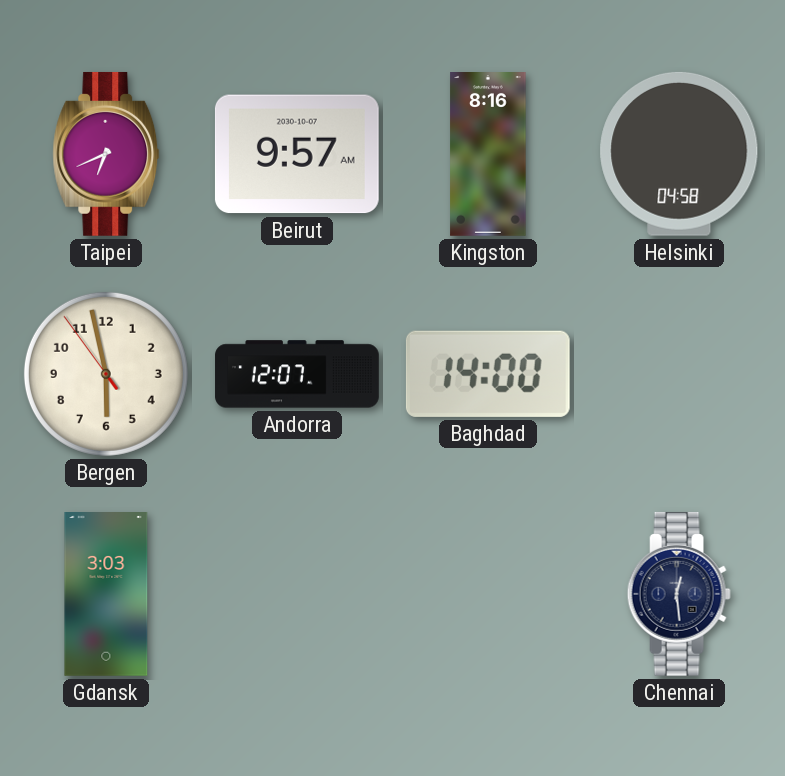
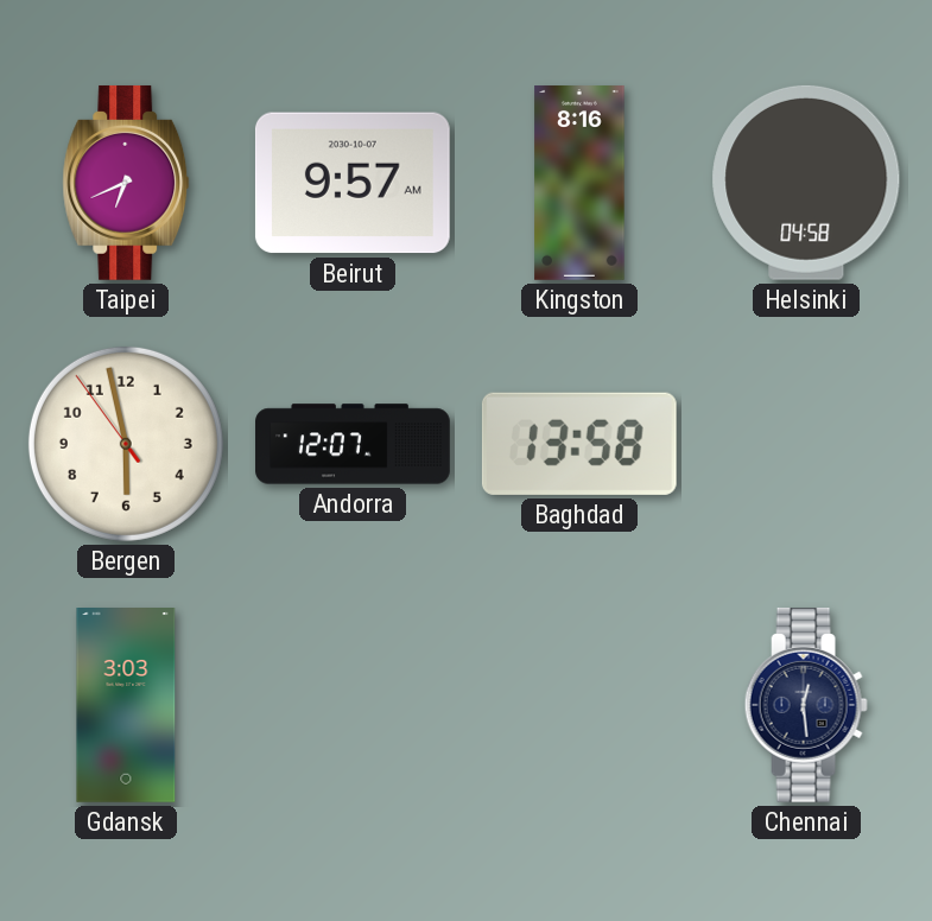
Baghdad: 14:00 -> 13:58 (579, 444)
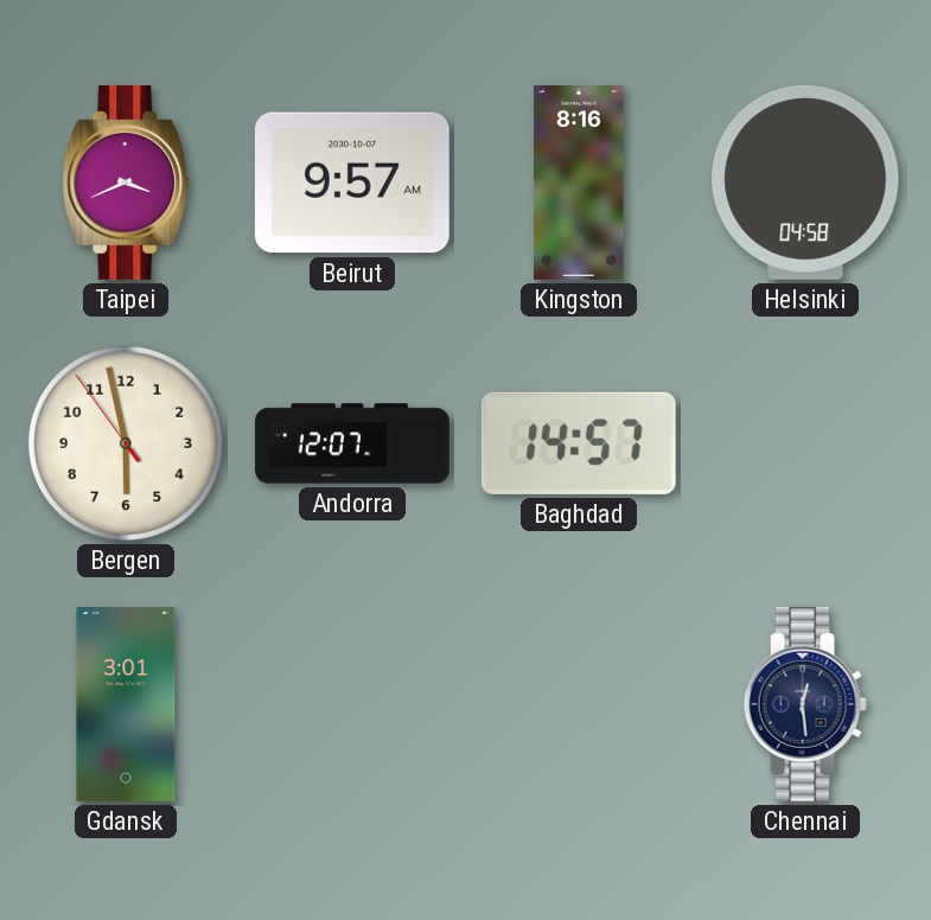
Taipei: 6:41 -> 3:41 (126, 183)
Baghdad: 13:58 -> 14:57 (579, 443)
Gdansk: 3:03 -> 3:01 (126, 705)
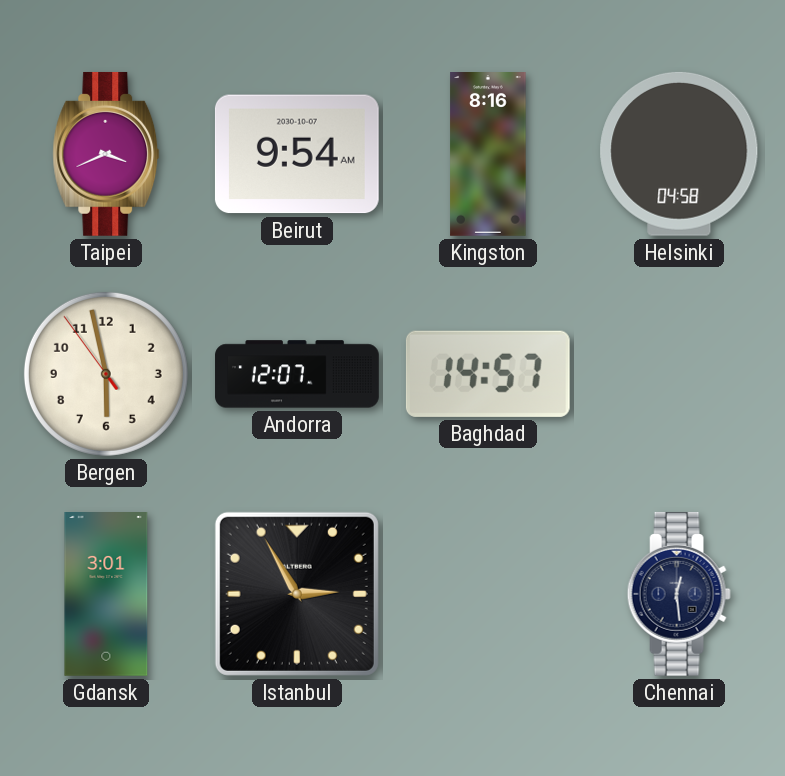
Beirut: 9:57 -> 9:54 (297, 154)
Istanbul: none -> 2:55 (297, 594)
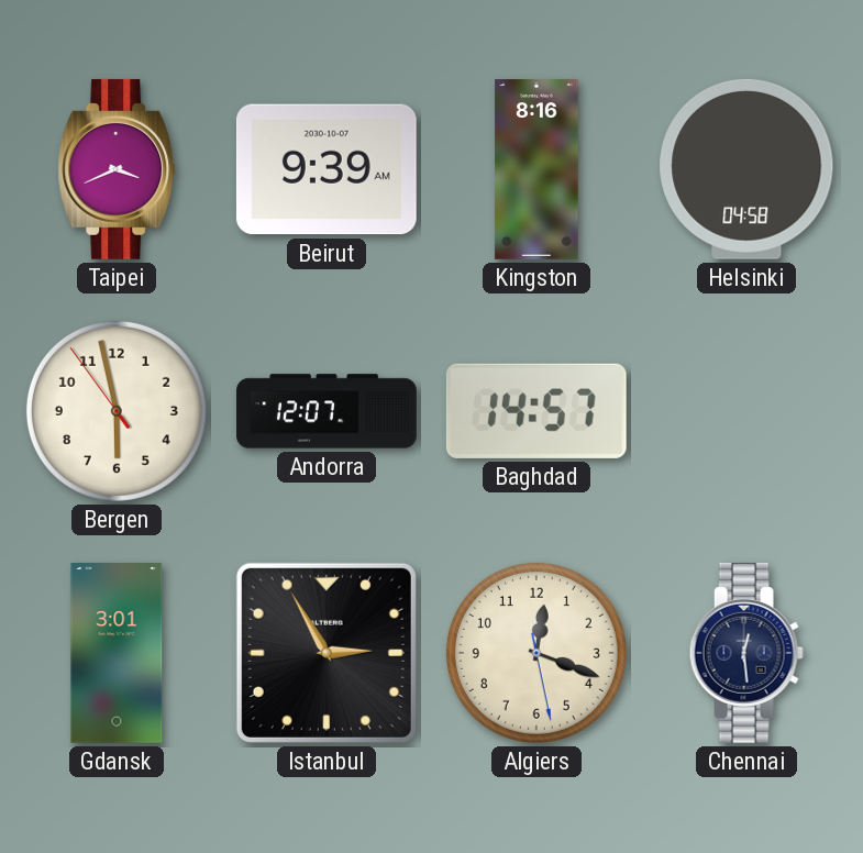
Beirut: 9:54 -> 9:39 (327, 169)
Algiers: none -> 12:18 (536, 653)
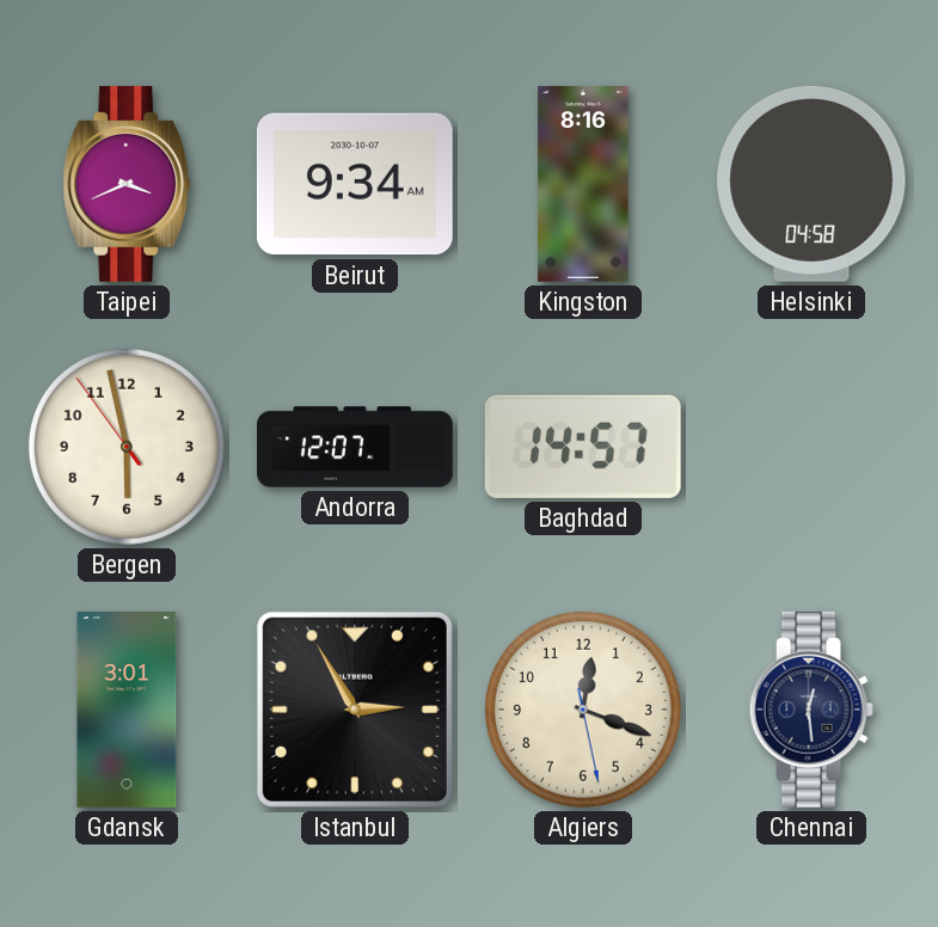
Beirut: 9:39 -> 9:34 (355, 184)
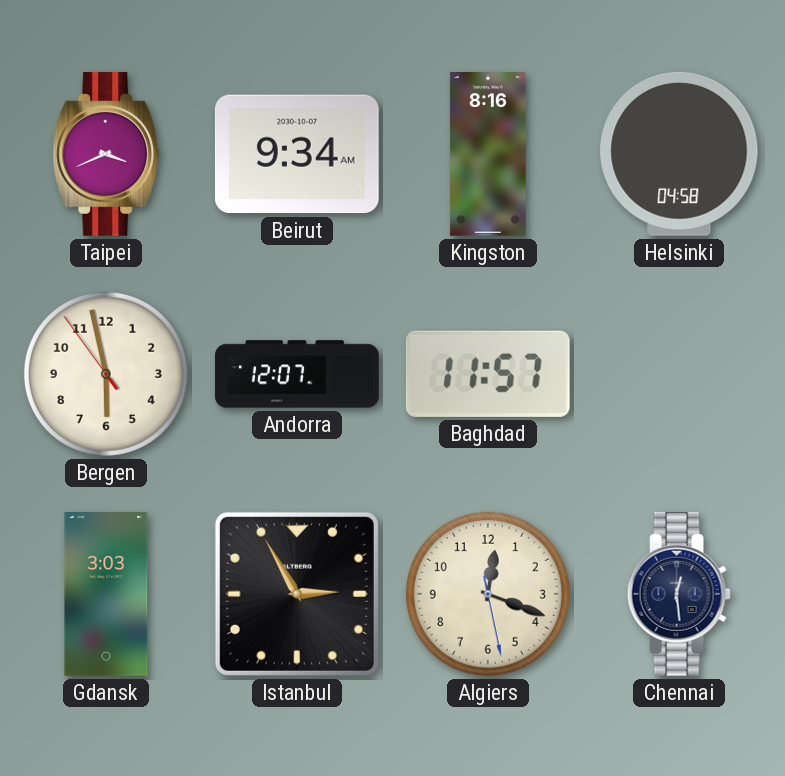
Baghdad: 14:57 -> 11:57 (488, 374)
Gdansk: 3:01 -> 3:03 (106, 595)
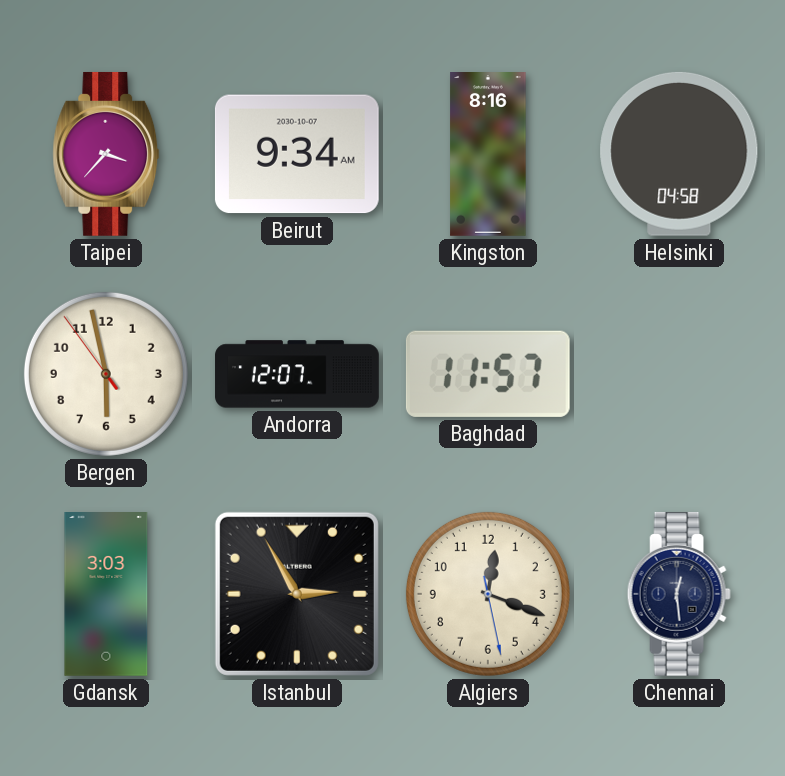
Taipei: 3:41 -> 3:37 (106, 154)
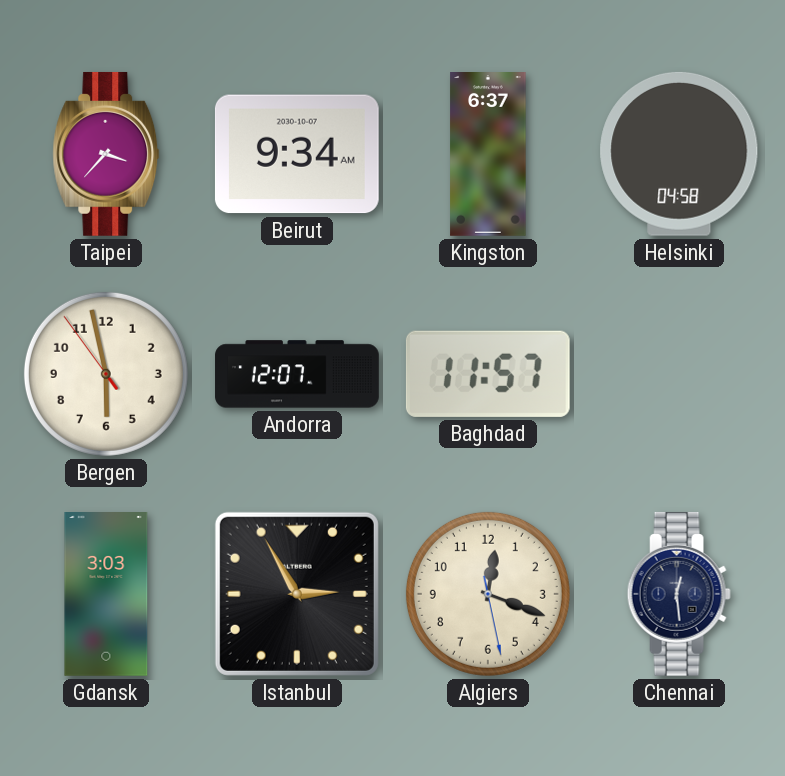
Kingston: 8:16 -> 6:37 (488, 155)
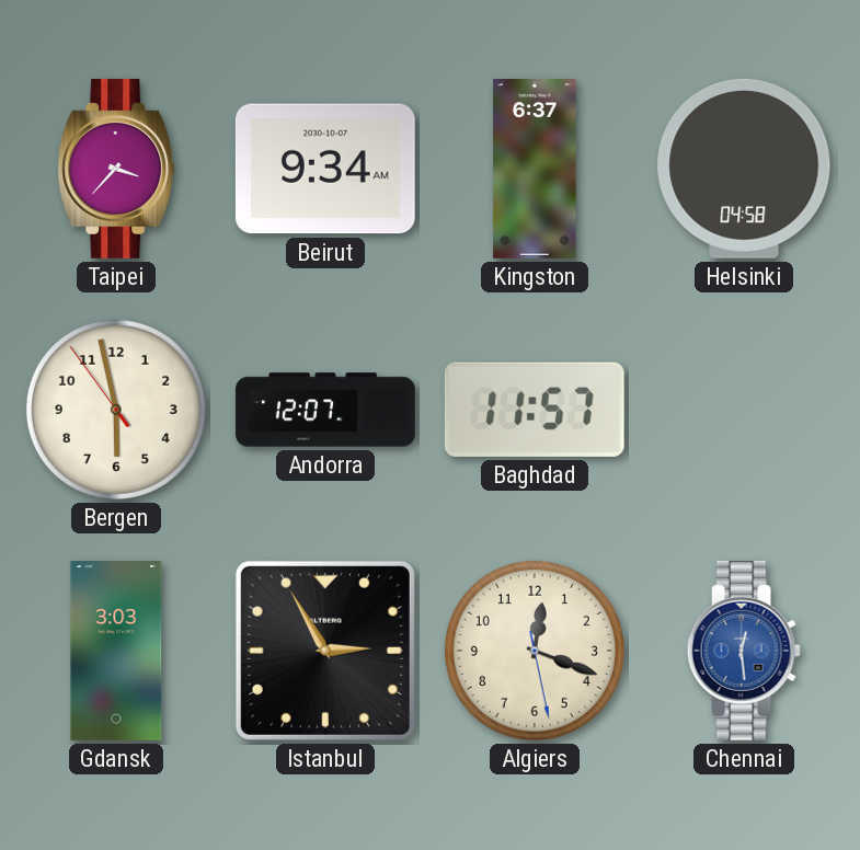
Chennai dial: navy -> blue (744, 651)
